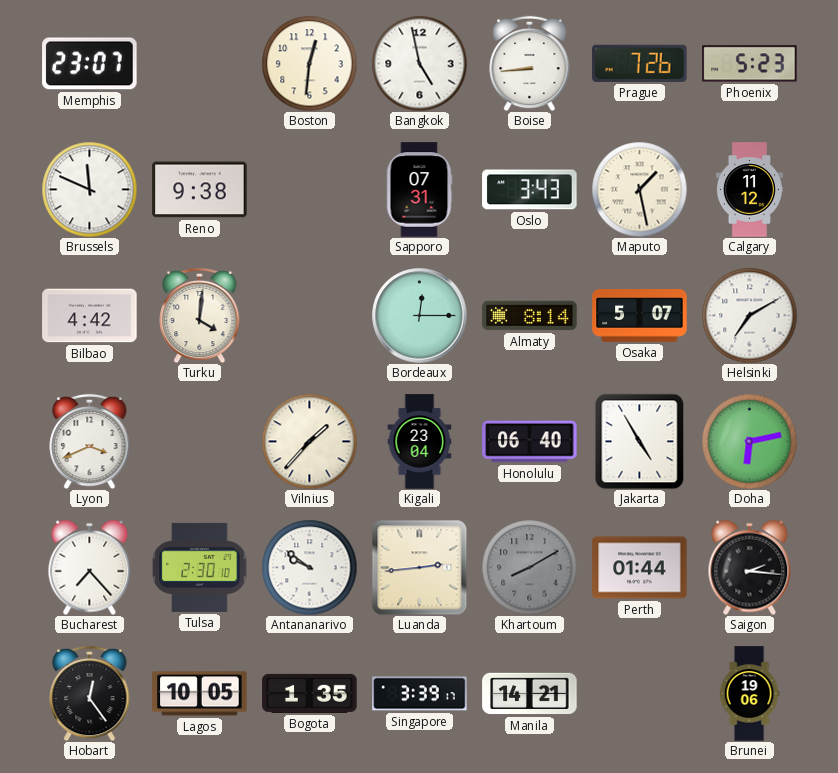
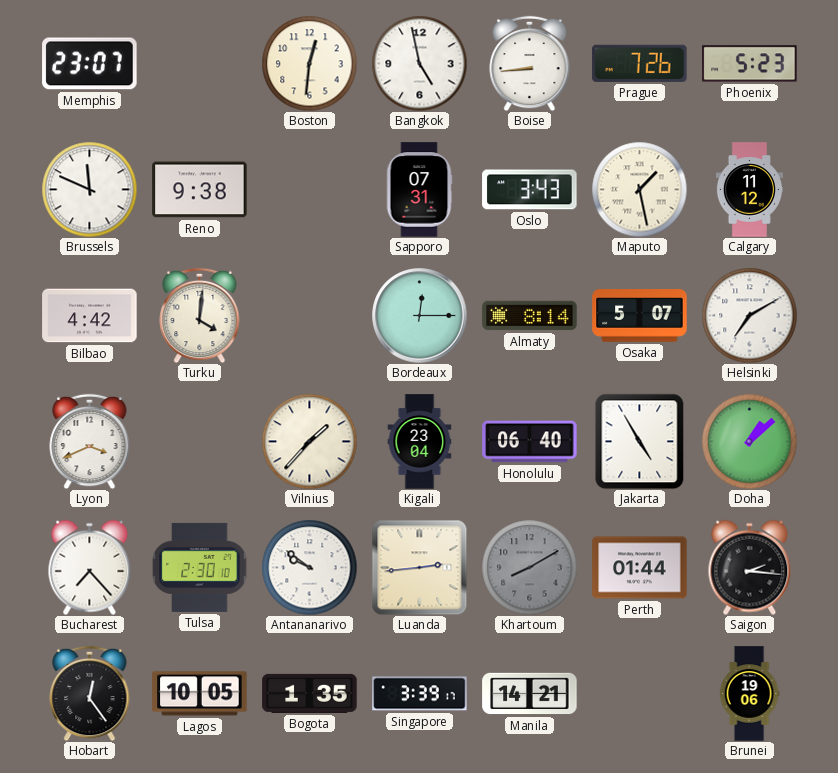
Doha: 6:13 -> 1:08 (749, 441)
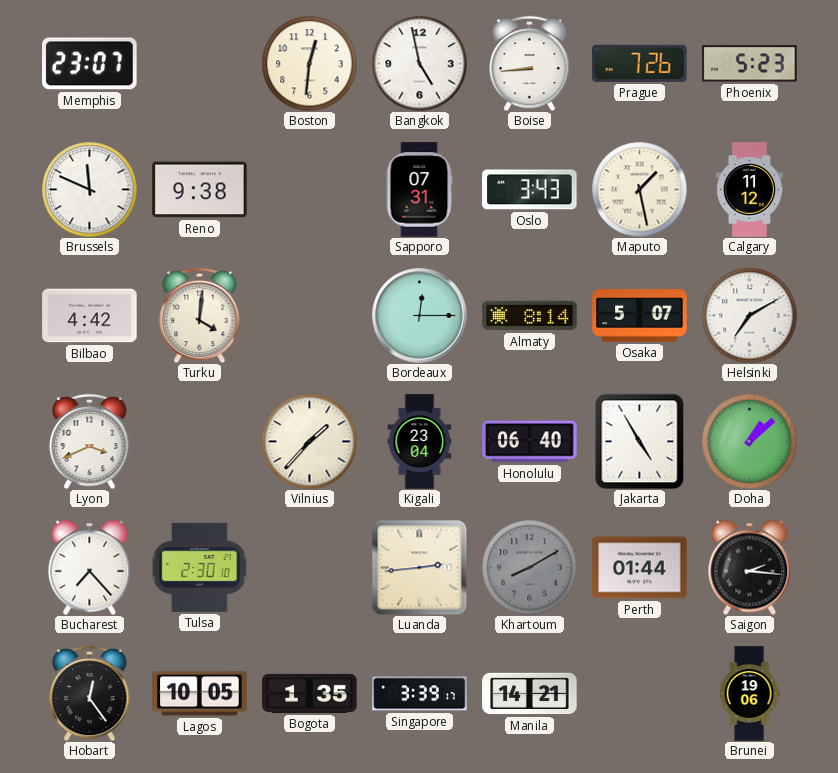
Antananarivo: 9:51 -> none (309, 567)
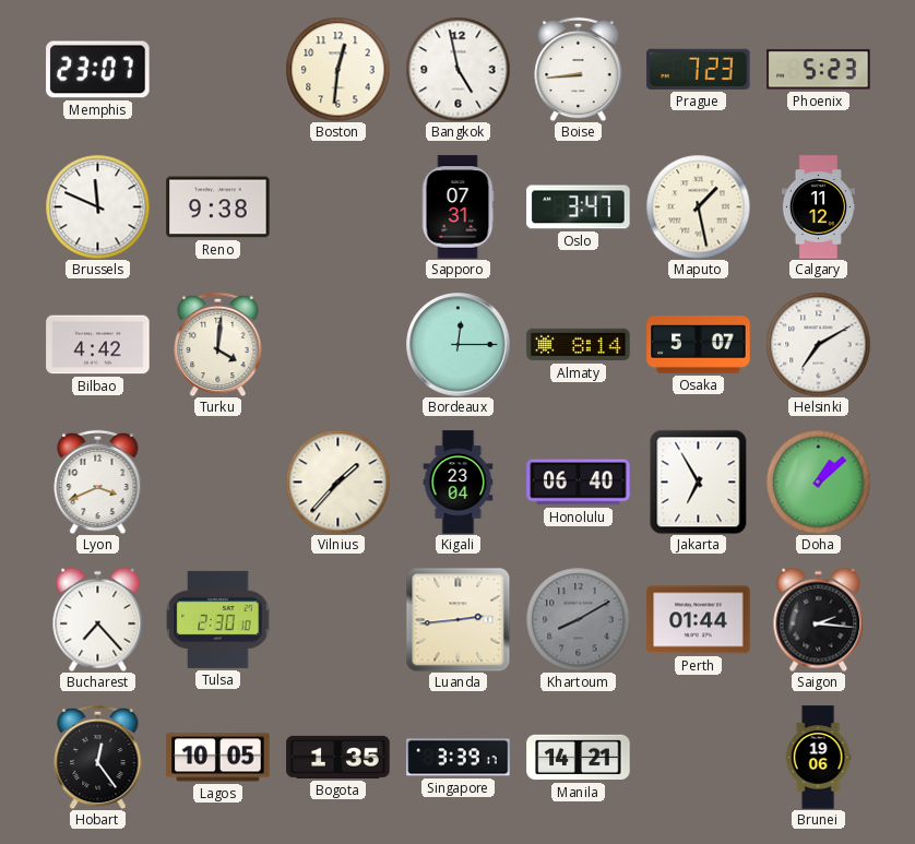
Prague: 7:26 -> 7:23 (699, 69)
Oslo: 3:43 -> 3:47 (579, 207)
Jakarta: 4:55 -> 6:55 (699, 482)
